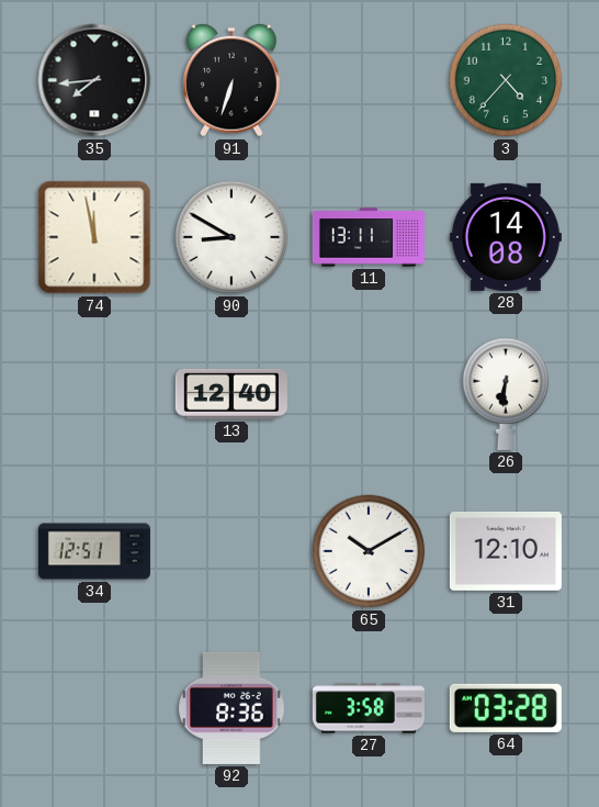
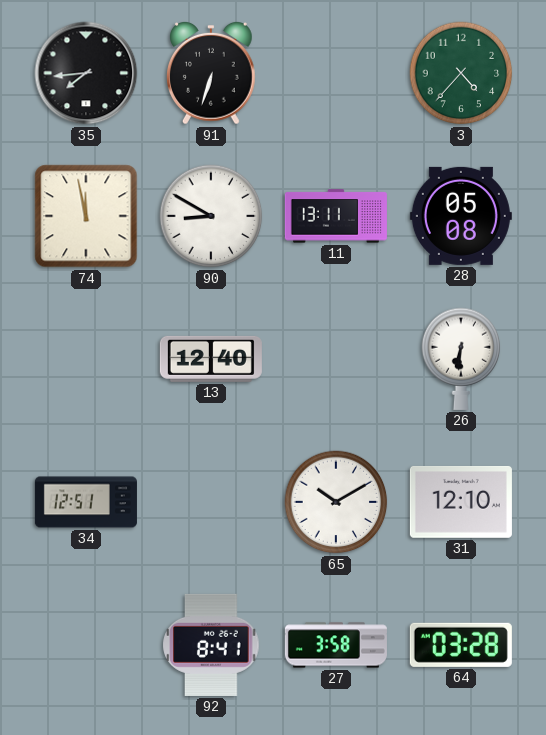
28: 14:08 -> 05:08 (461, 216)
92: 8:36 -> 8:41 (211, 645)
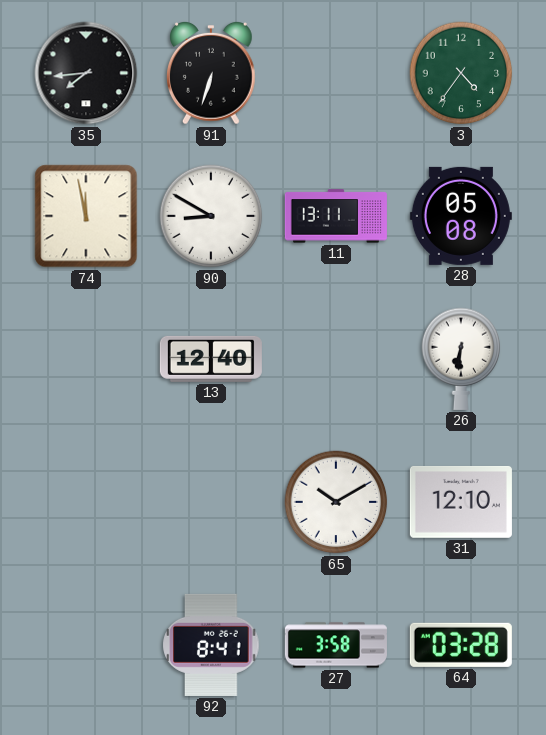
3: 4:37 -> 4:36 (461, 73)
34: 12:51 -> none (86, 502)
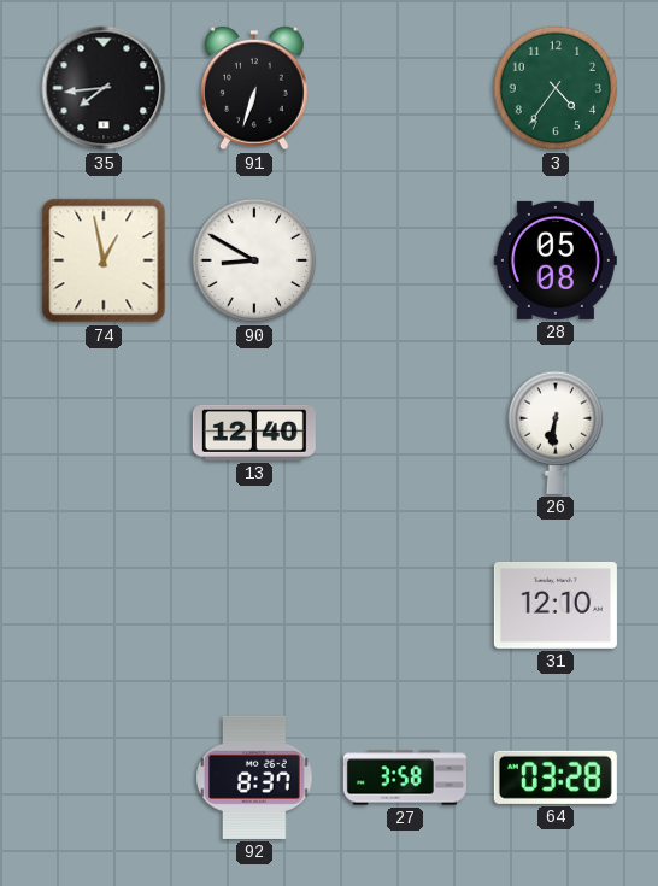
74: 11:58 -> 12:58 (104, 260)
11: 13:11 -> none (336, 216)
65: 10:10 -> none (336, 502)
92: 8:41 -> 8:37 (254, 778)
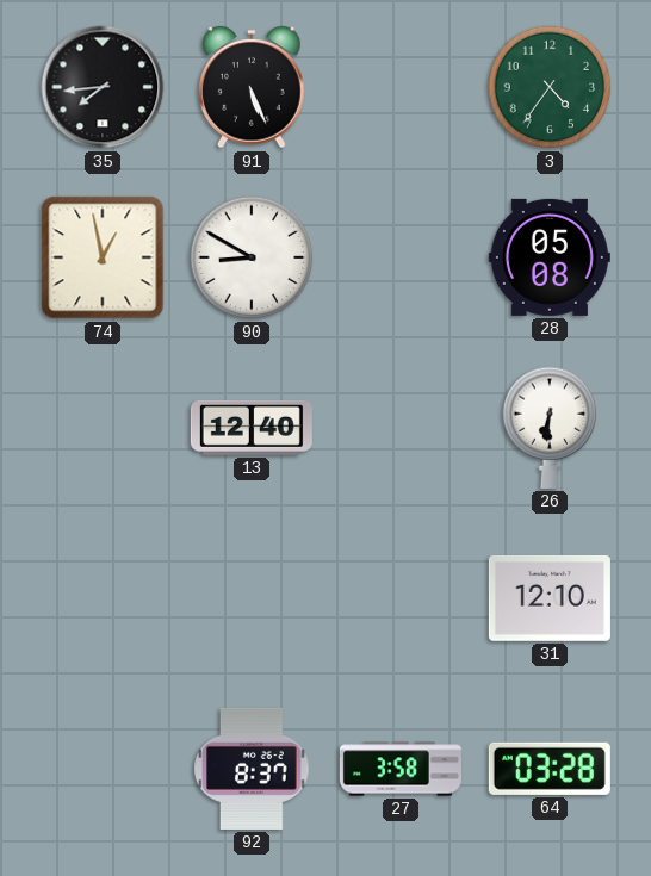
91: 6:33 -> 5:26 (253, 87)
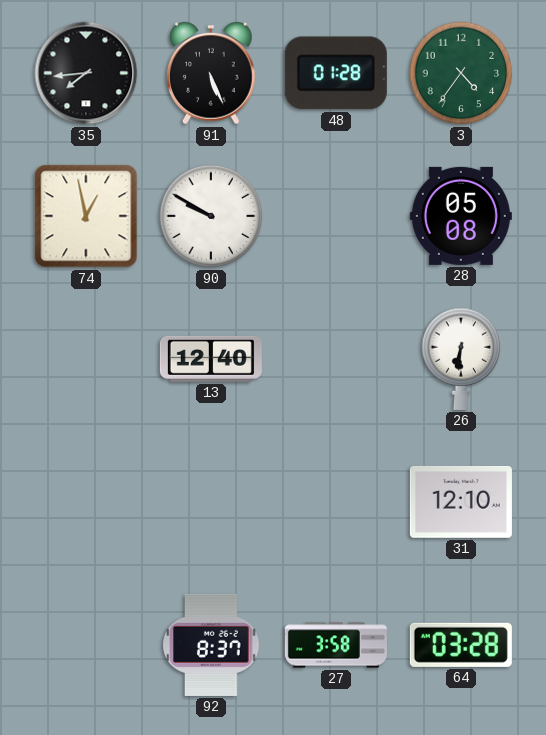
48: none -> 01:28 (336, 73)
90: 8:50 -> 9:50 (211, 216)
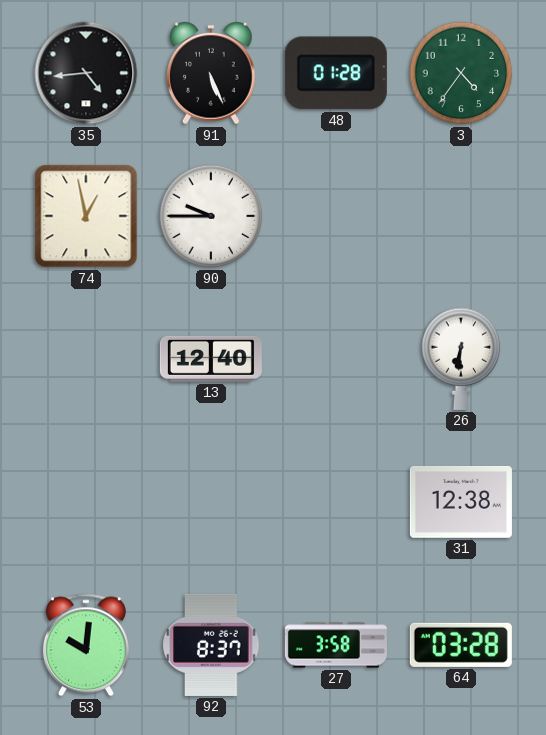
35: 7:44 -> 4:44 (86, 73)
90: 9:50 -> 9:45 (211, 216)
28: 05:08 -> none (461, 216)
31: 12:10 -> 12:38 (461, 502)
53: none -> 10:01 (86, 645)
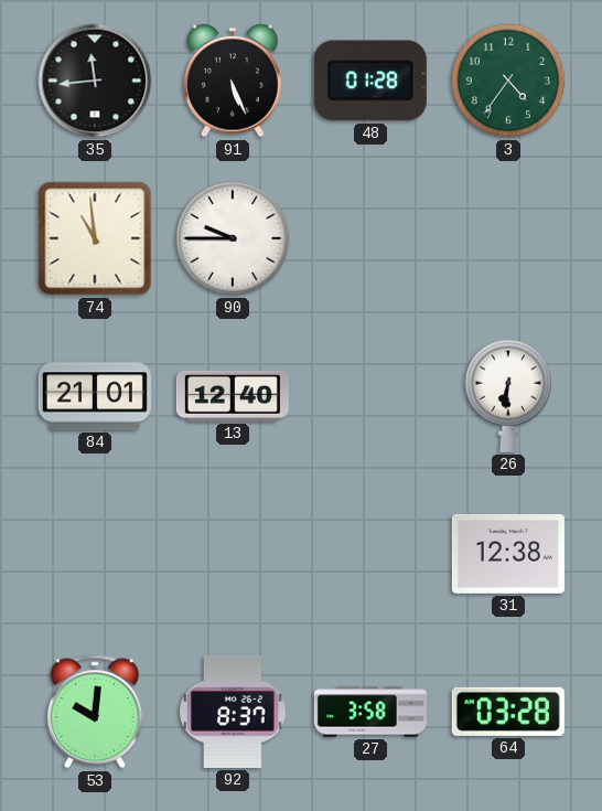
35: 4:44 -> 11:44 (95, 81)
74: 12:58 -> 10:59 (95, 238)
84: none -> 21:01 (95, 396)
